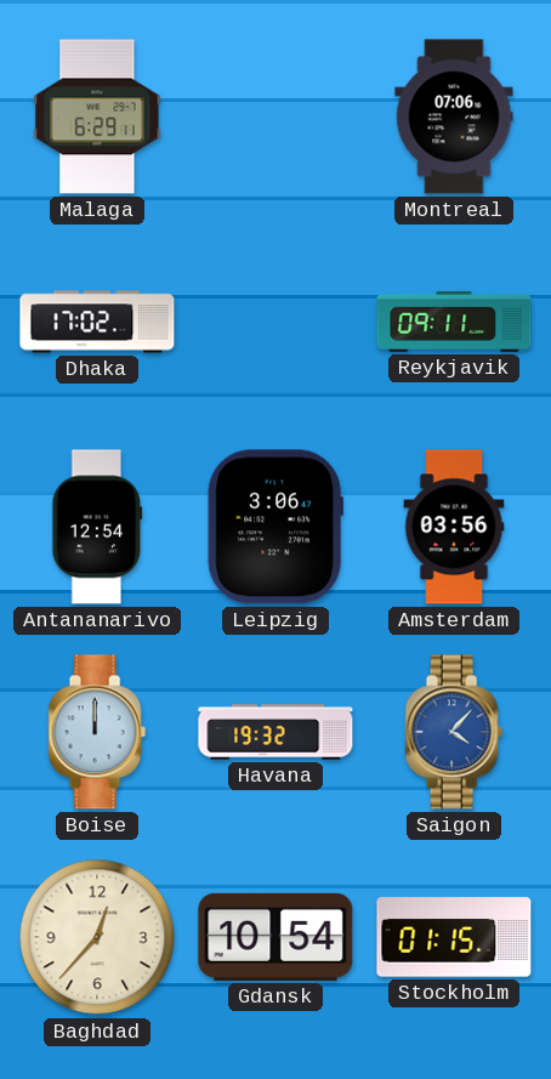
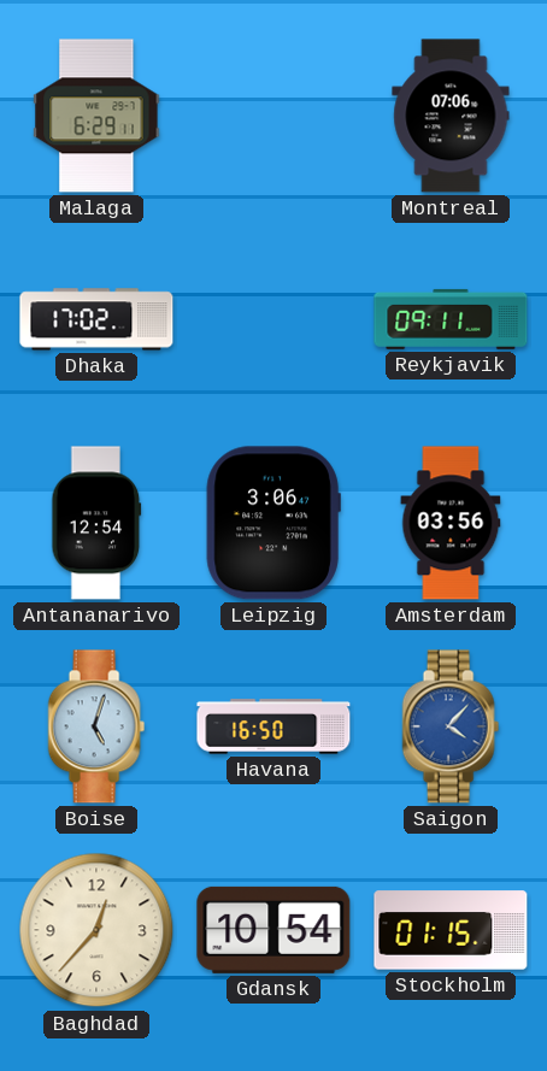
Boise: 12:00 -> 5:03 (96, 726)
Havana: 19:32 -> 16:50 (273, 726)
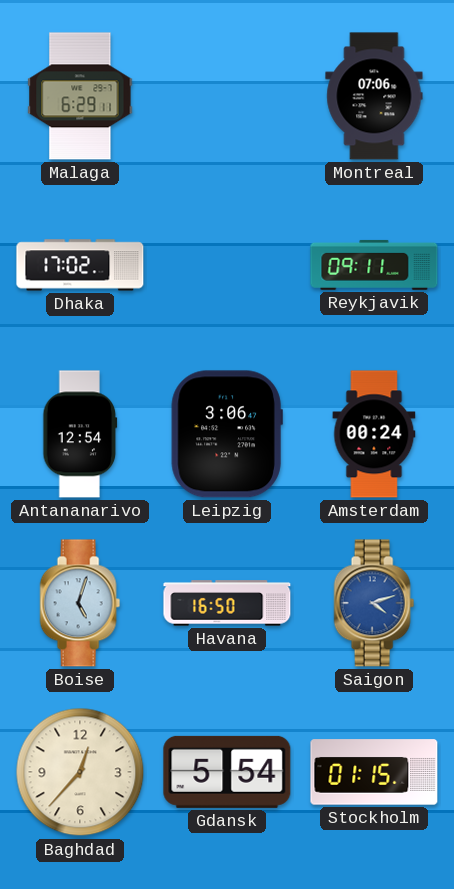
Amsterdam: 03:56 -> 00:24 (374, 434)
Saigon: 4:07 -> 4:12 (374, 603)
Gdansk: 10:54 -> 5:54 (227, 772)
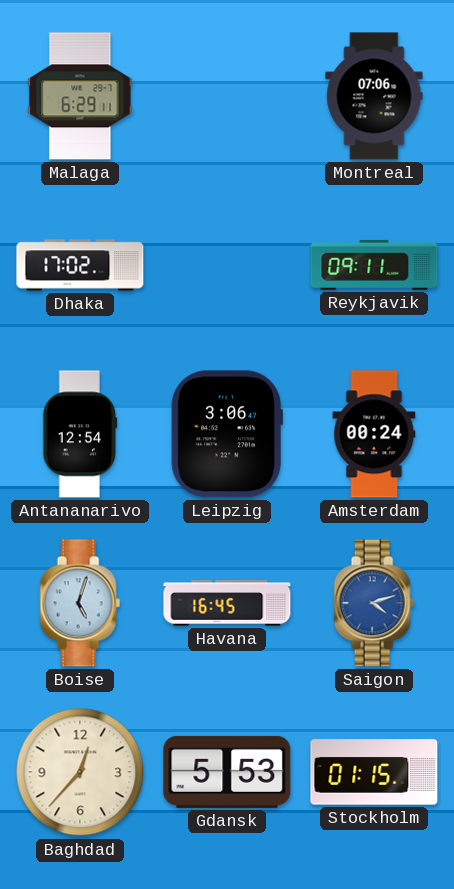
Havana: 16:50 -> 16:45 (227, 603)
Gdansk: 5:54 -> 5:53 (227, 772)
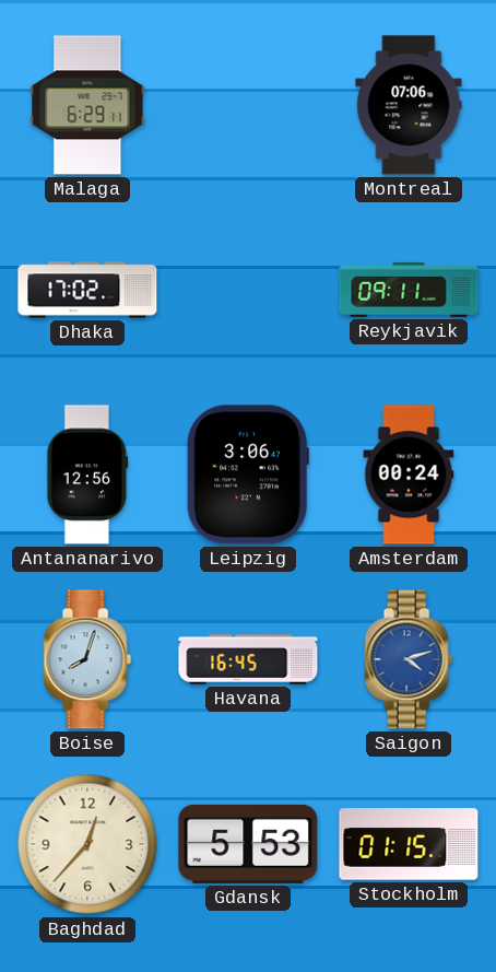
Antananarivo: 12:54 -> 12:56 (87, 475)
Boise: 5:03 -> 8:03 (87, 659)
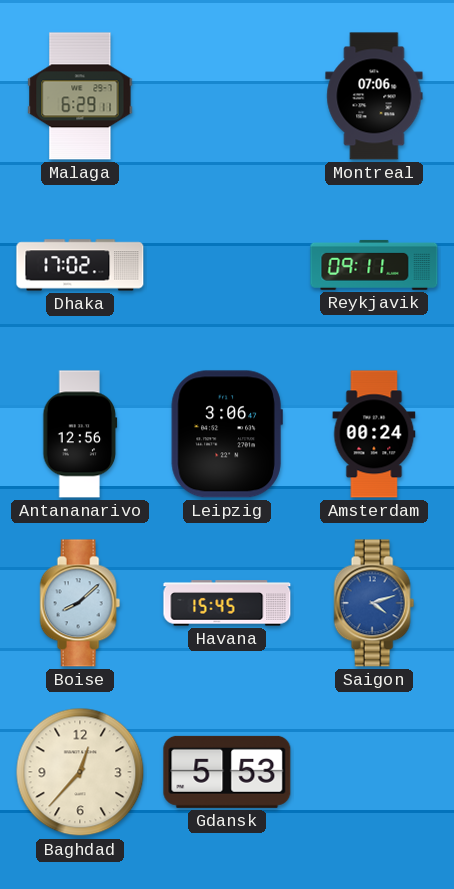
Boise: 8:03 -> 8:08 (80, 603)
Havana: 16:45 -> 15:45 (227, 603)
Stockholm: 01:15 -> none (409, 844)
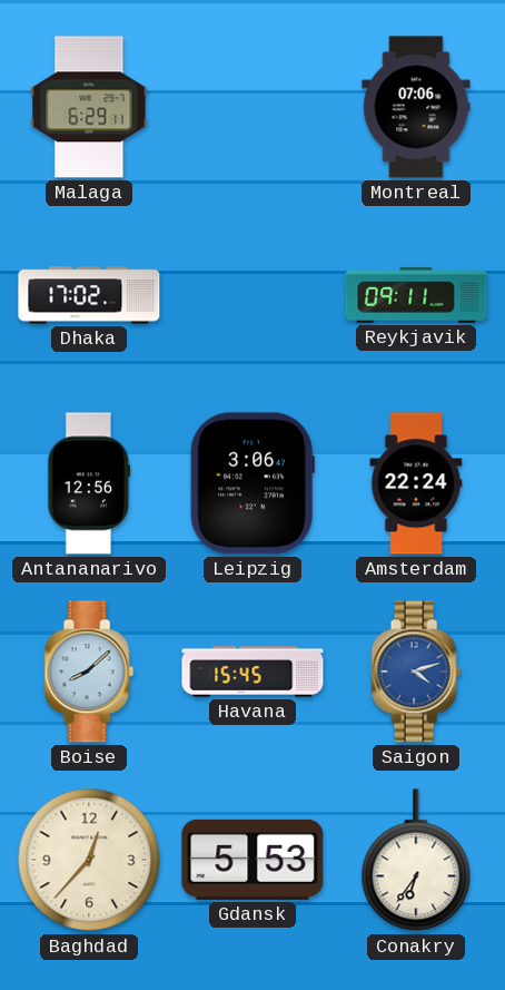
Amsterdam: 00:24 -> 22:24 (416, 483)
Conakry: none -> 6:36 (416, 861)
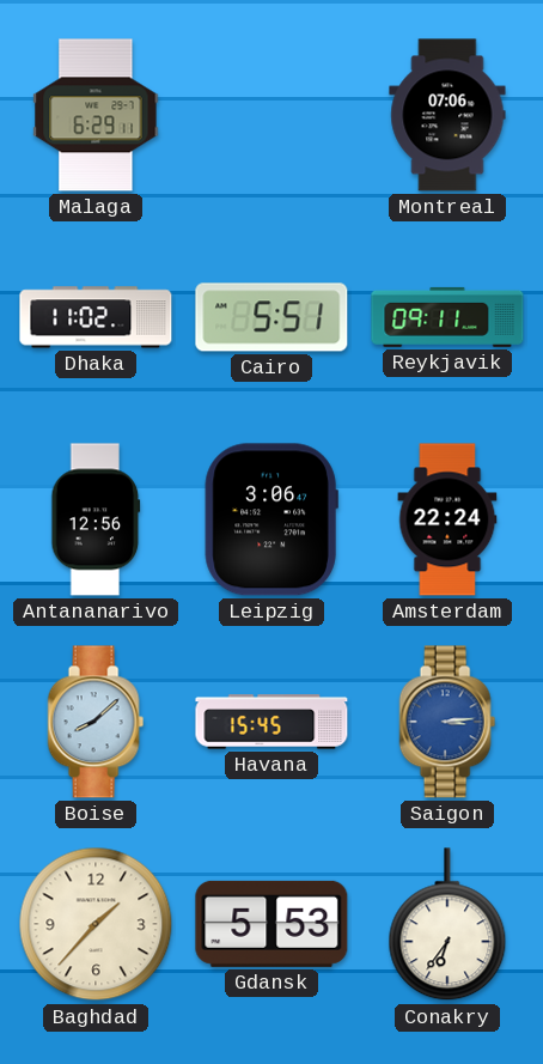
Dhaka: 17:02 -> 11:02 (96, 317)
Cairo: none -> 5:51 (271, 317)
Saigon: 4:12 -> 3:14 (447, 722)
Baghdad: 12:37 -> 1:37 (96, 924)
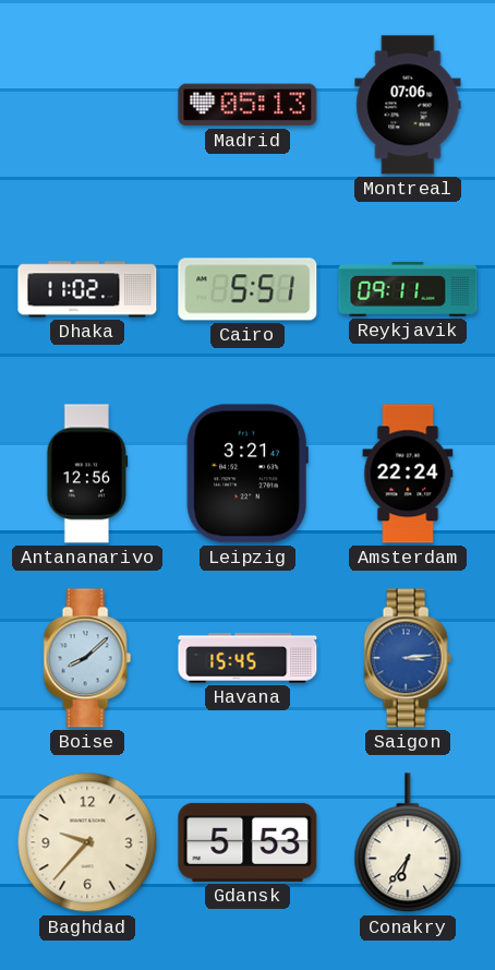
Malaga: 6:29 -> none (96, 115)
Madrid: none -> 05:13 (247, 105)
Leipzig: 3:06 -> 3:21 (247, 474)
Baghdad: 1:37 -> 9:37 (87, 842)
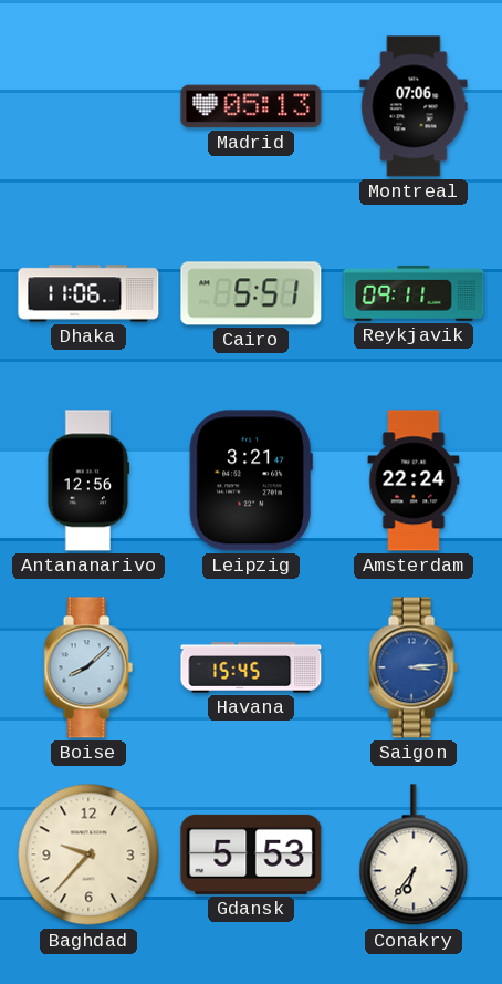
Dhaka: 11:02 -> 11:06 (88, 293)
